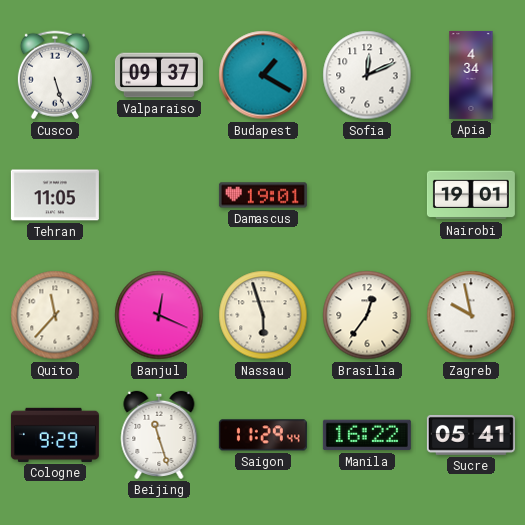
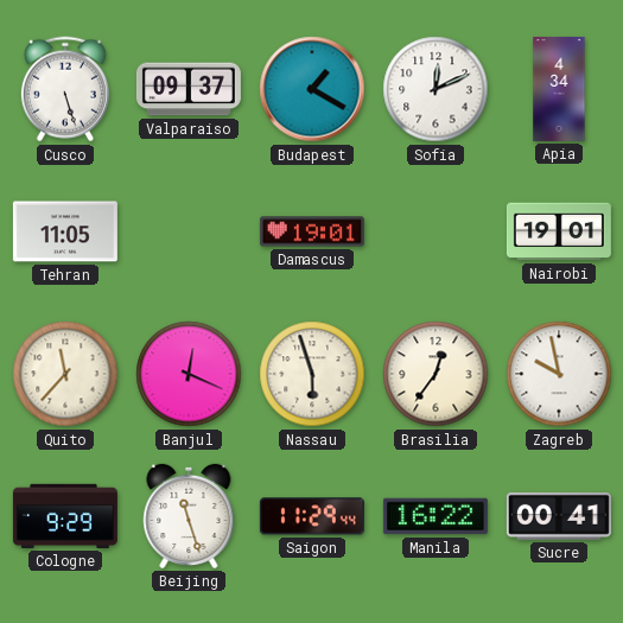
Sucre: 05:41 -> 00:41 (559, 516)
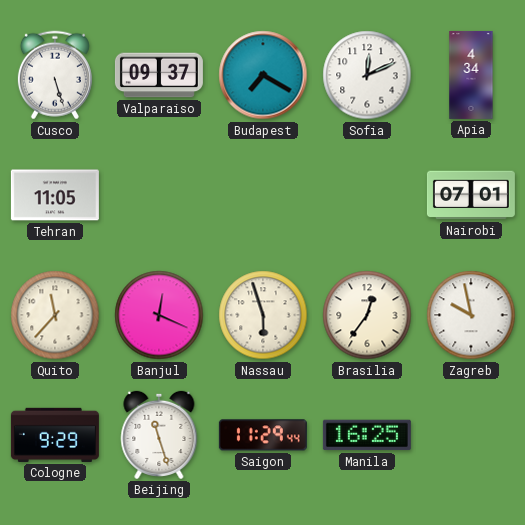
Budapest: 1:20 -> 7:20 (263, 75)
Damascus: 19:01 -> none (312, 231)
Nairobi: 19:01 -> 07:01 (471, 195)
Manila: 16:22 -> 16:25 (367, 435)
Sucre: 00:41 -> none (559, 516)
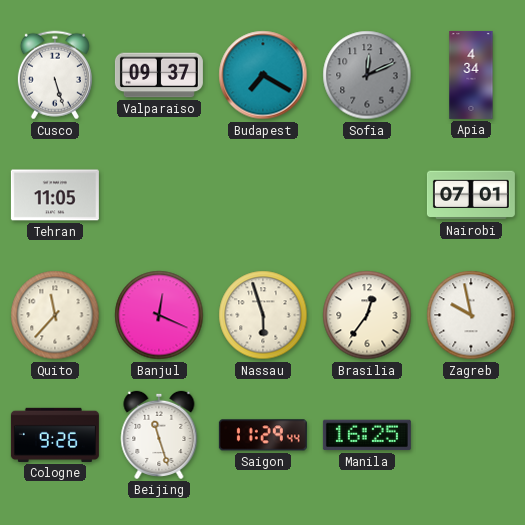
Sofia dial: white -> grey (367, 75)
Cologne: 9:29 -> 9:26 (55, 435)
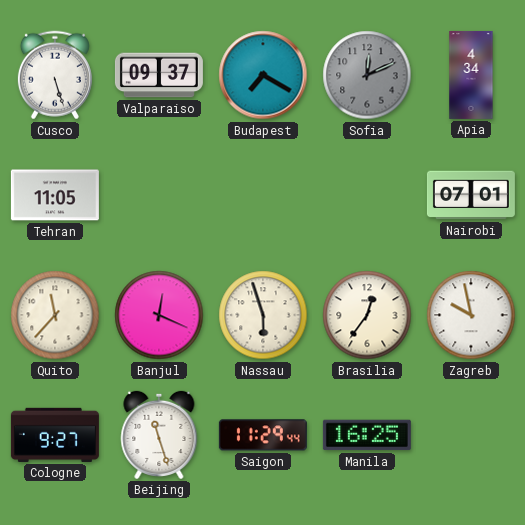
Cologne: 9:26 -> 9:27 (55, 435)
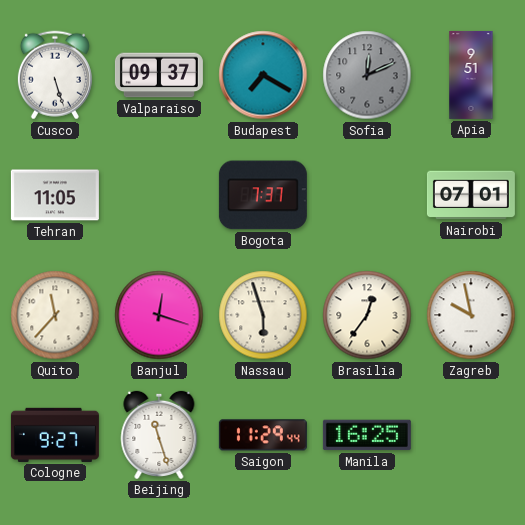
Apia: 4:34 -> 9:51 (471, 75)
Bogota: none -> 7:37 (263, 195)
Banjul: 12:19 -> 12:18 (159, 315)
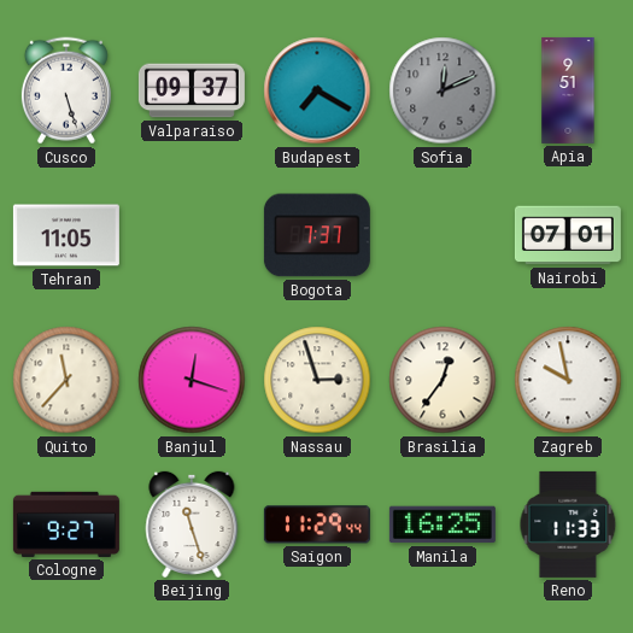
Nassau: 5:57 -> 2:57 (317, 380)
Reno: none -> 11:33 (568, 524)
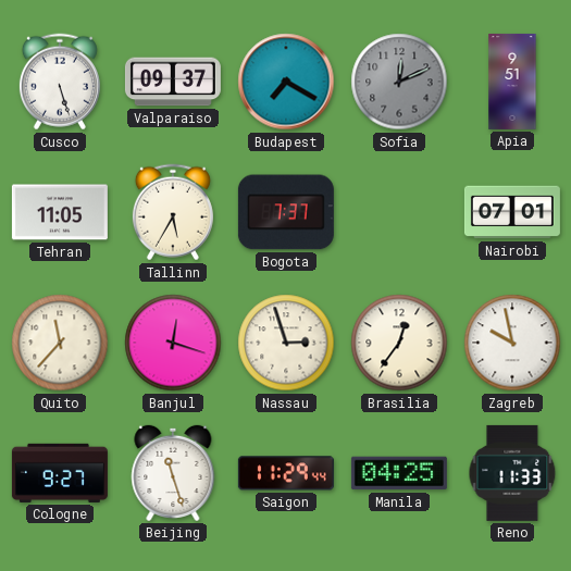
Tallinn: none -> 5:35 (173, 212)
Manila: 16:25 -> 04:25 (399, 473)
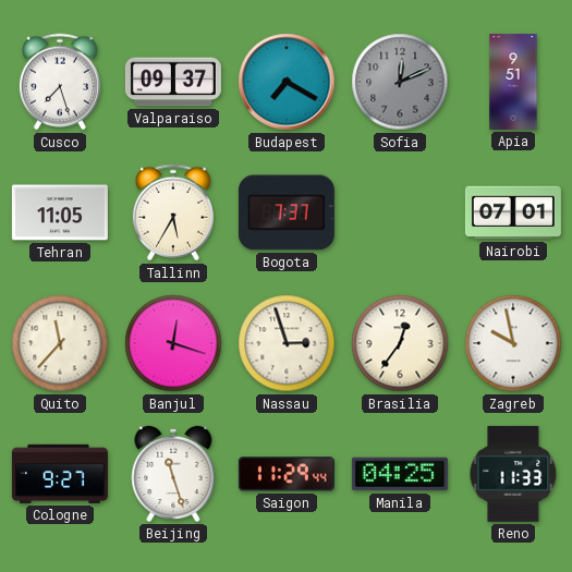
Cusco: 5:27 -> 7:27 (60, 82)
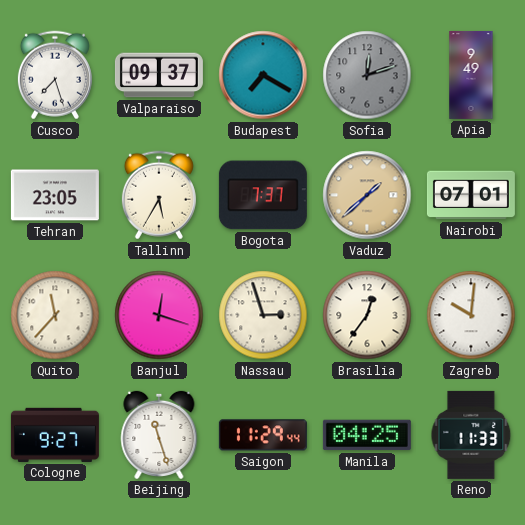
Sofia: 12:11 -> 12:12 (367, 75)
Apia: 9:51 -> 9:49 (471, 75)
Tehran: 11:05 -> 23:05 (55, 195)
Vaduz: none -> 1:38 (367, 195)
Zagreb: 9:58 -> 10:01 (471, 315)
